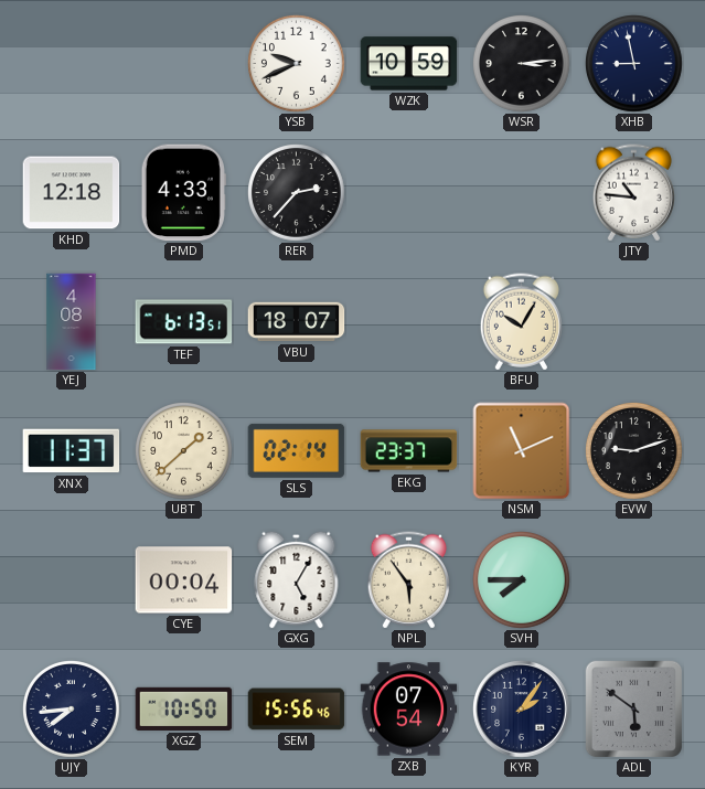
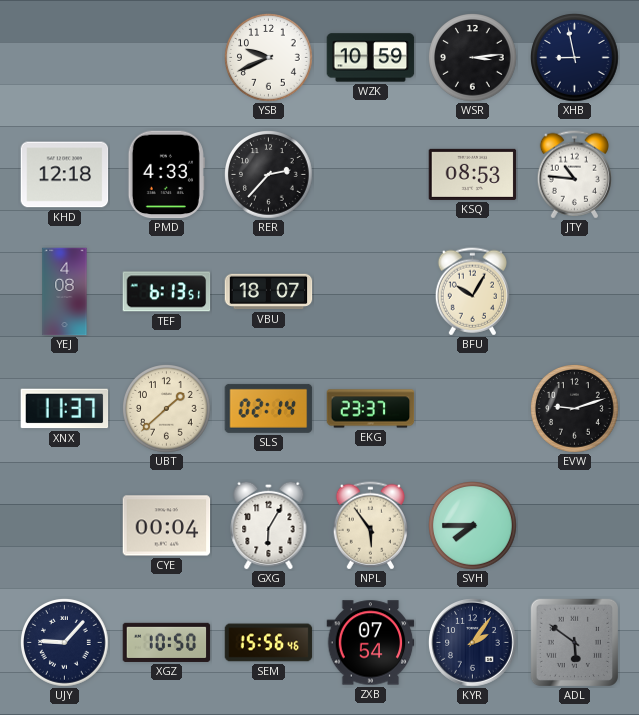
KSQ: none -> 08:53 (473, 174)
NSM: 11:11 -> none (522, 451)
GXG: 5:05 -> 6:05 (269, 525)
UJY: 7:44 -> 9:07 (65, 643)
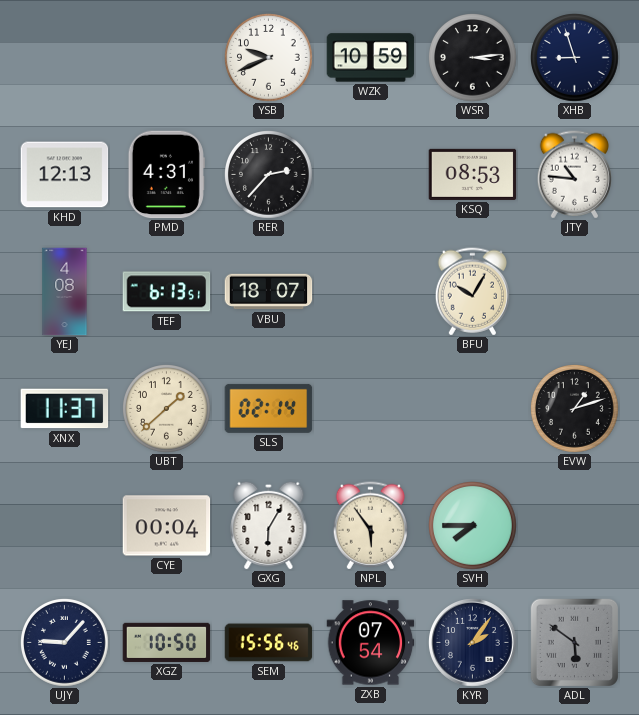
XHB: 8:58 -> 8:57 (575, 58)
KHD: 12:18 -> 12:13 (65, 175)
PMD: 4:33 -> 4:31 (166, 175)
EKG: 23:37 -> none (371, 409)
EVW: 9:12 -> 1:12 (575, 409)
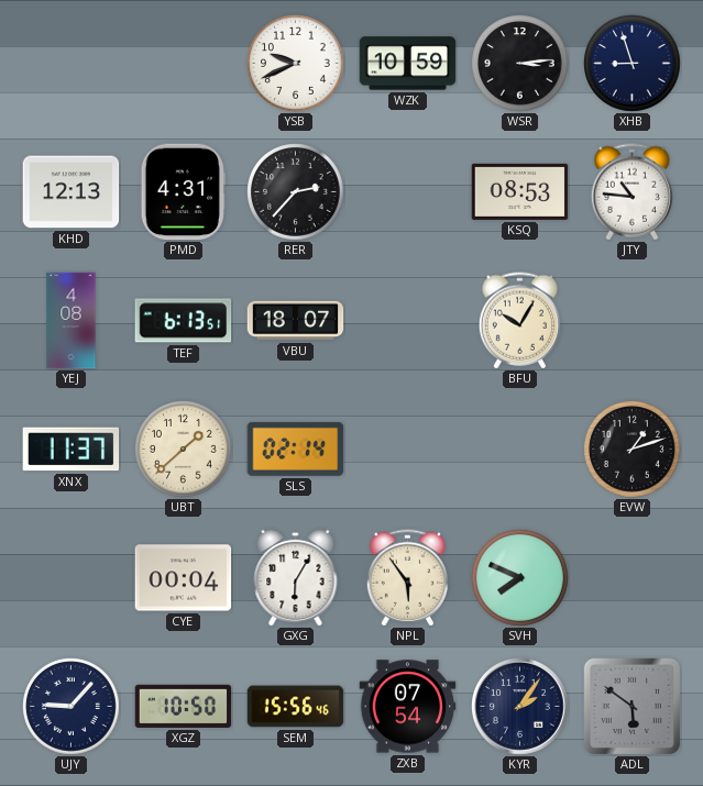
SVH: 7:45 -> 7:49 (520, 578)
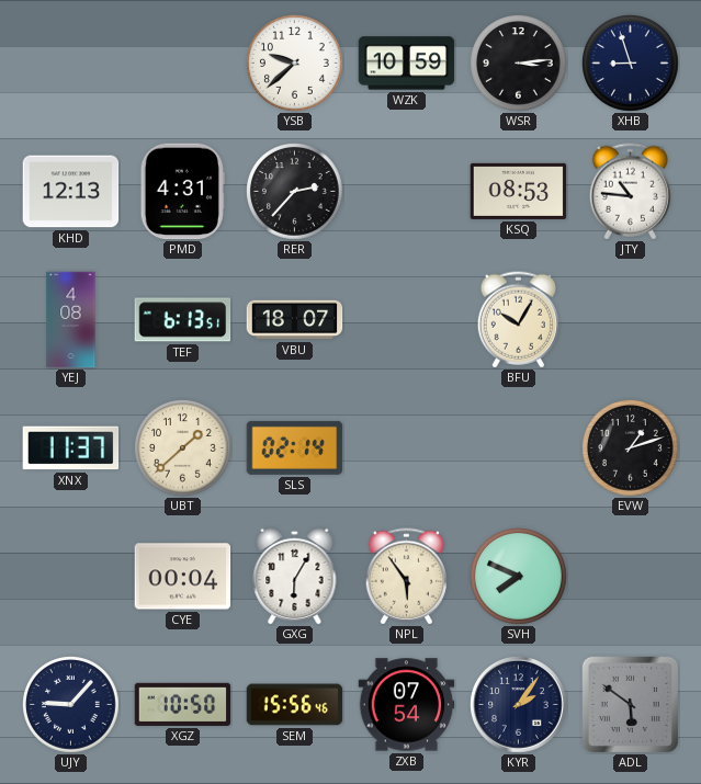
YSB: 9:41 -> 9:38 (295, 64)
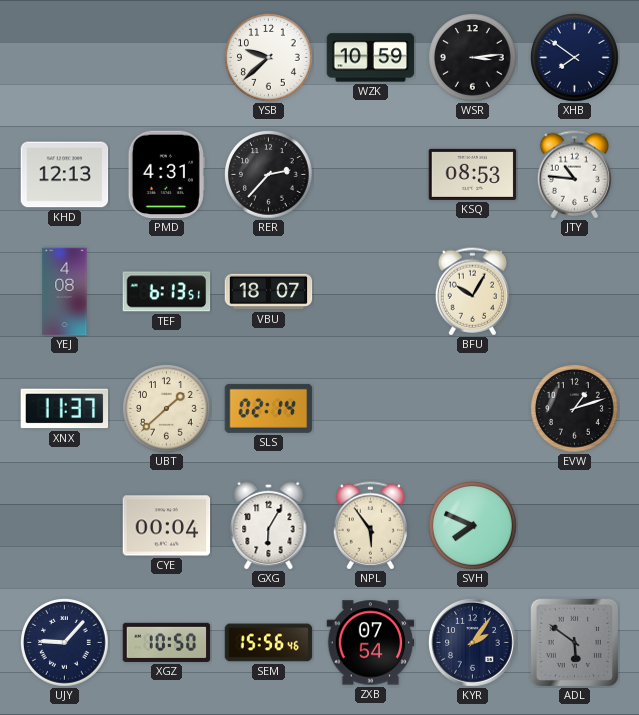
XHB: 8:57 -> 7:51 (575, 58)
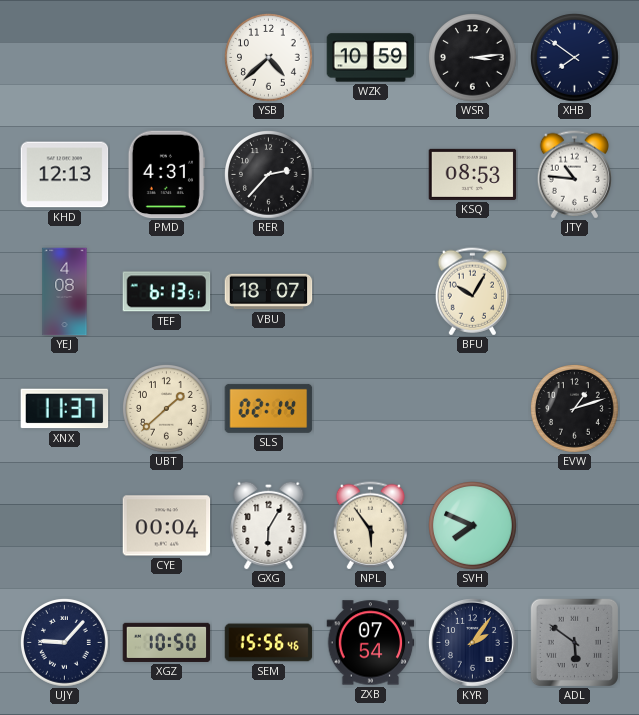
YSB: 9:38 -> 4:38 (269, 58)
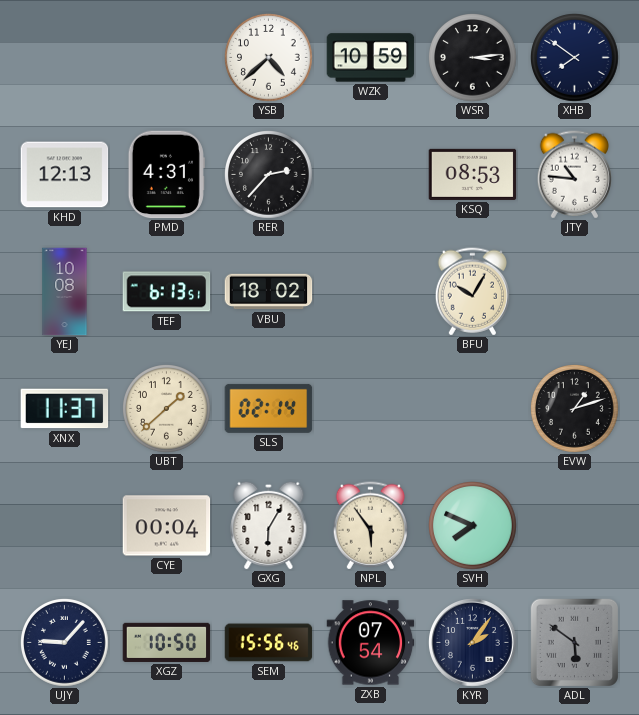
YEJ: 4:08 -> 10:08 (65, 292)
VBU: 18:07 -> 18:02 (269, 292)
